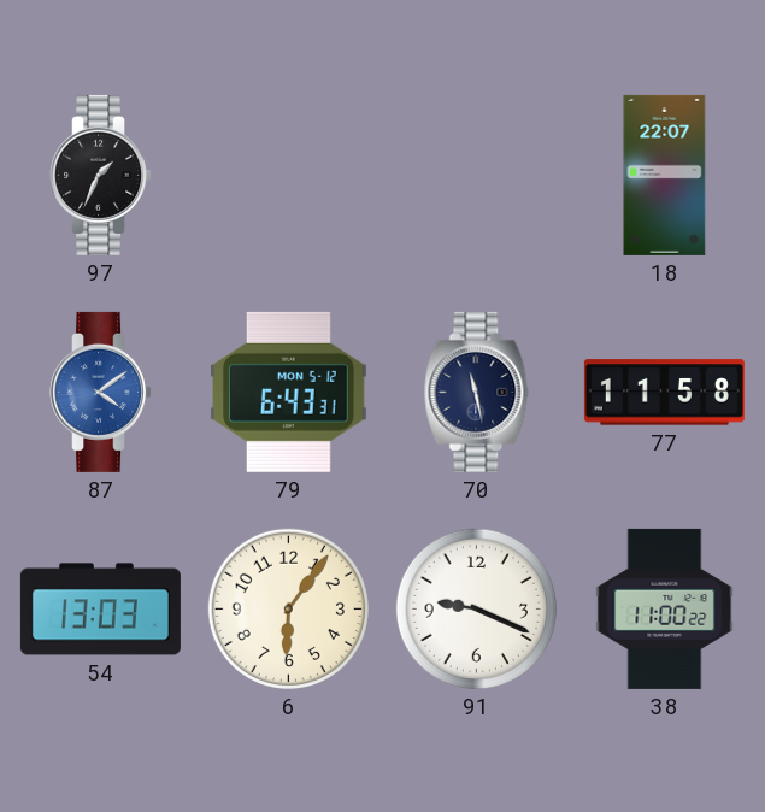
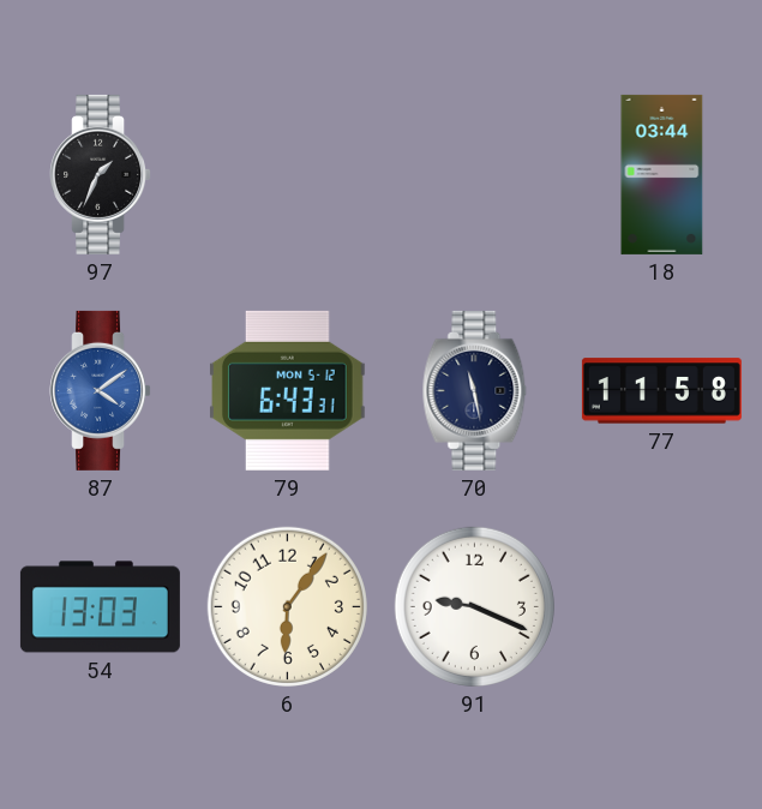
18: 22:07 -> 03:44 (662, 174)
38: 11:00 -> none (665, 608)
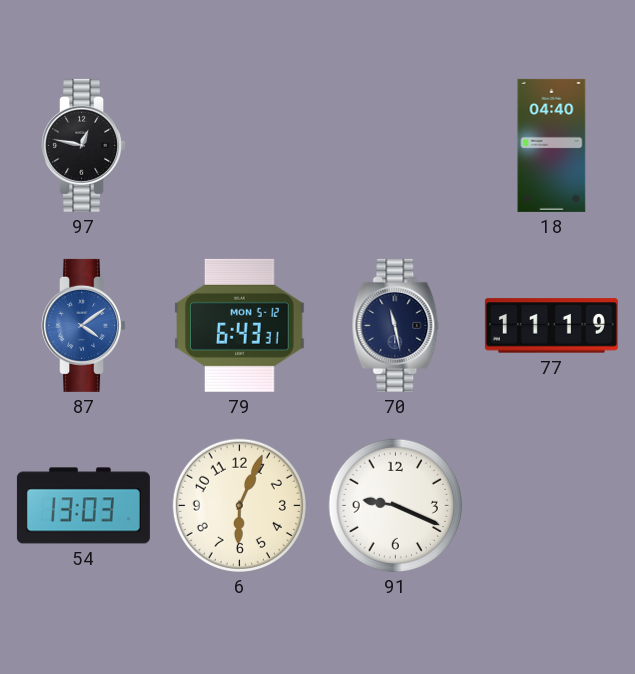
97: 1:34 -> 12:47 (84, 145)
18: 03:44 -> 04:40 (552, 145)
77: 11:58 -> 11:19 (551, 326)
6: 6:06 -> 6:04 (239, 505)
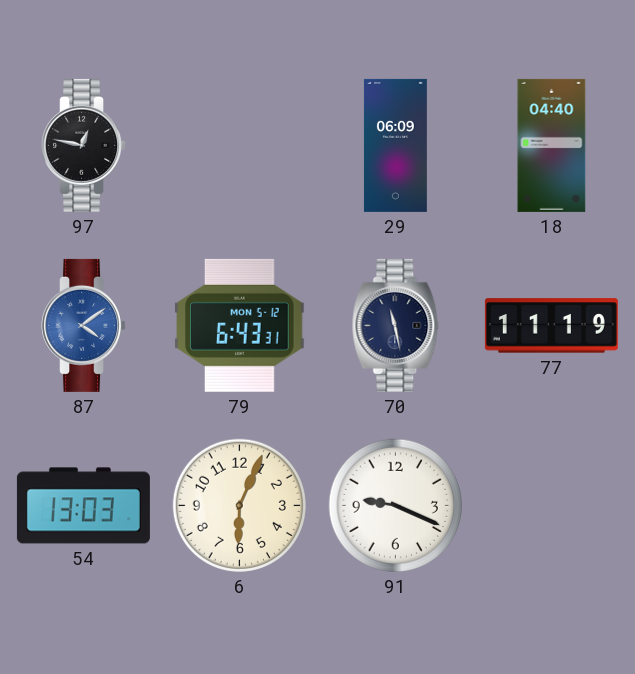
29: none -> 06:09 (395, 145)
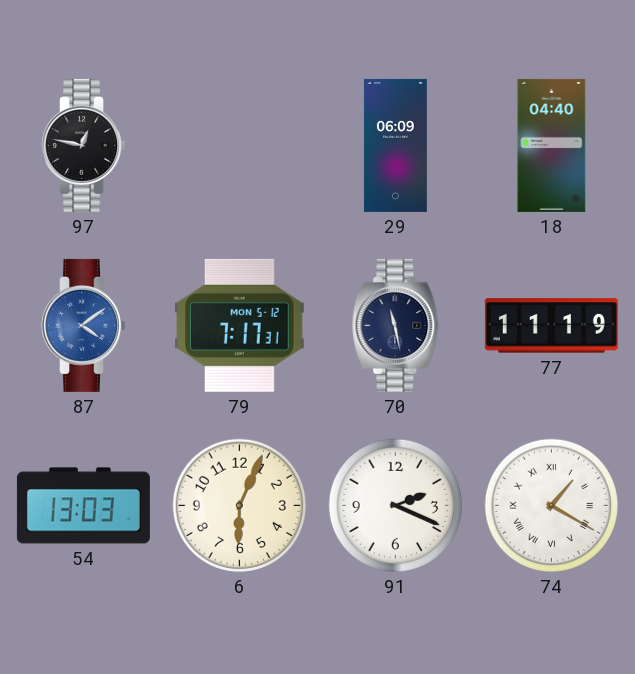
79: 6:43 -> 7:17 (240, 325)
91: 9:19 -> 2:19 (395, 505)
74: none -> 1:20 (551, 505)
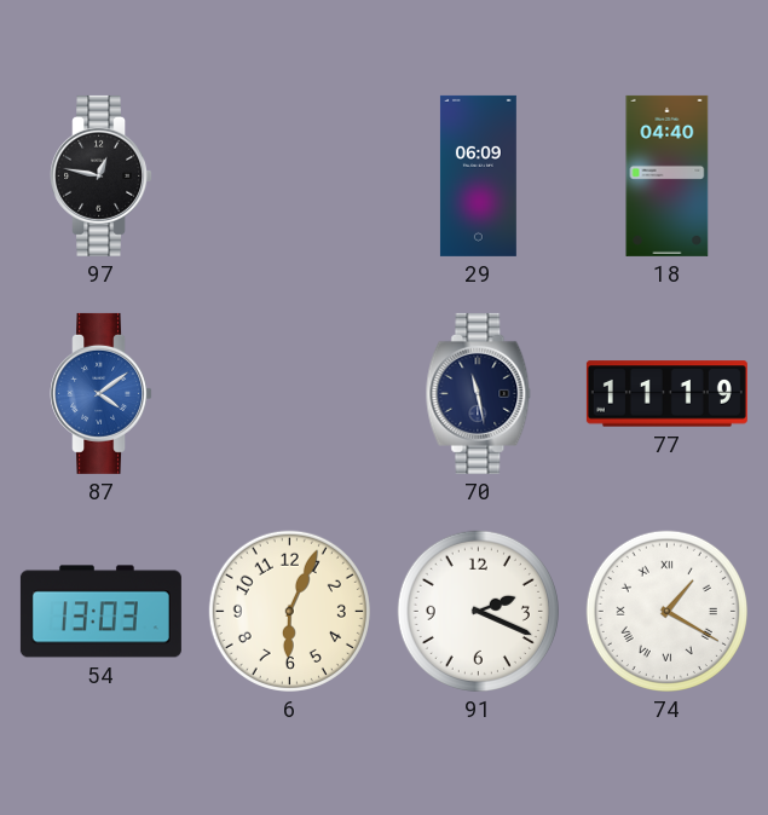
79: 7:17 -> none (240, 325)
